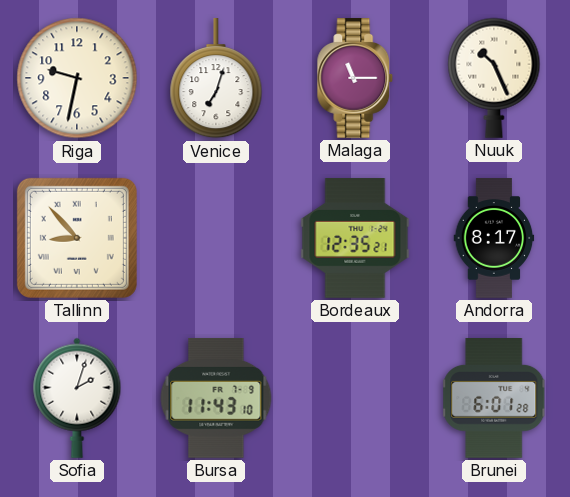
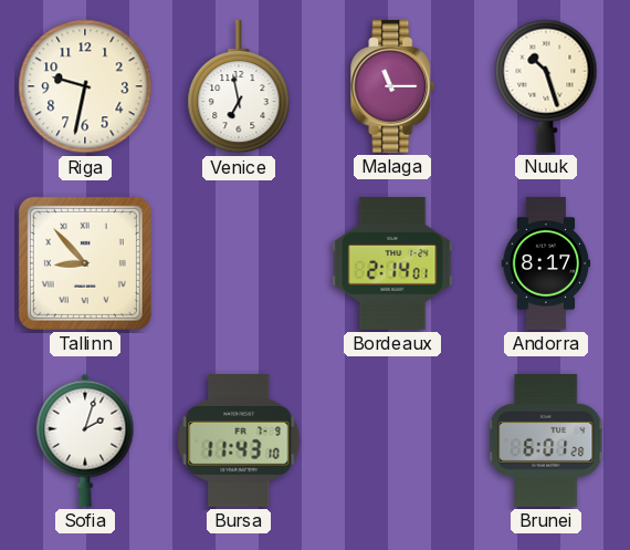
Venice: 7:03 -> 6:58 (239, 87)
Nuuk: 10:26 -> 10:27 (546, 86)
Bordeaux: 12:35 -> 2:14 (392, 263)
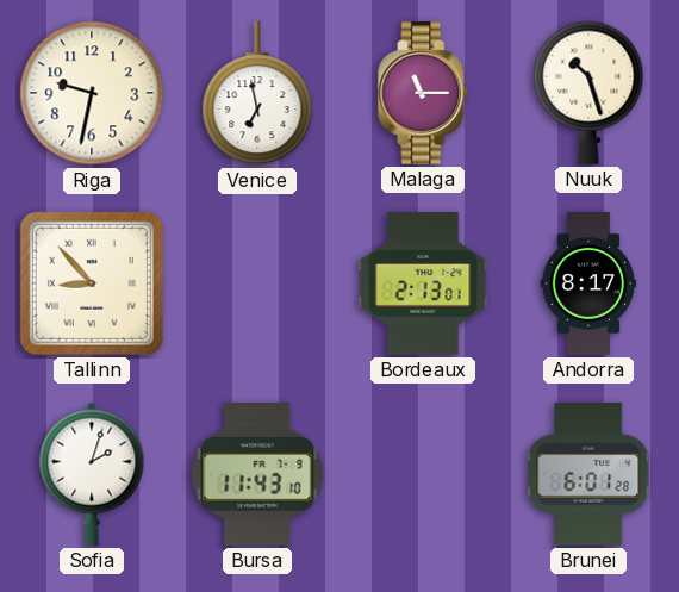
Bordeaux: 2:14 -> 2:13 (423, 283)
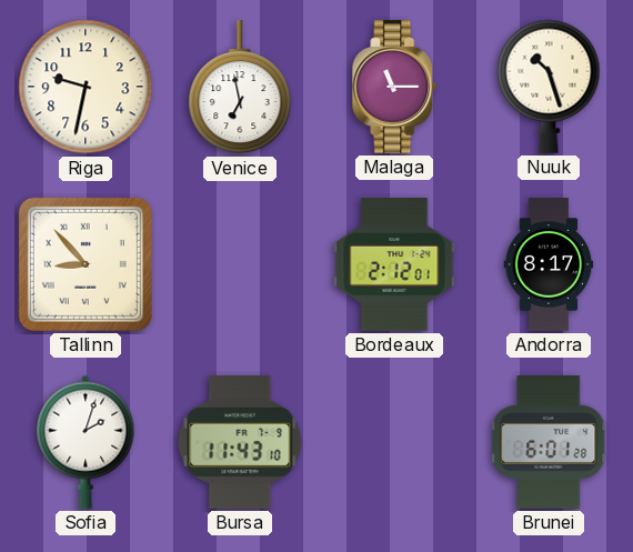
Bordeaux: 2:13 -> 2:12 (394, 264)
